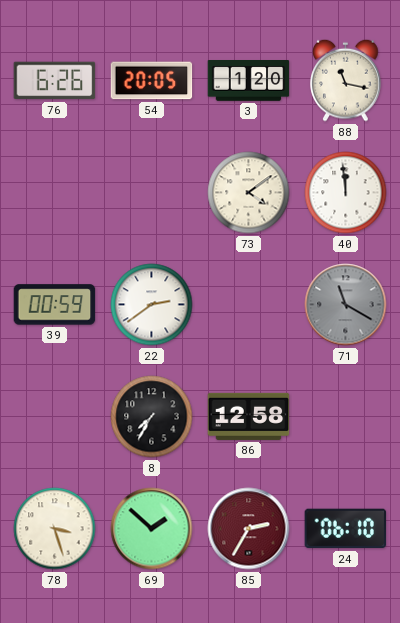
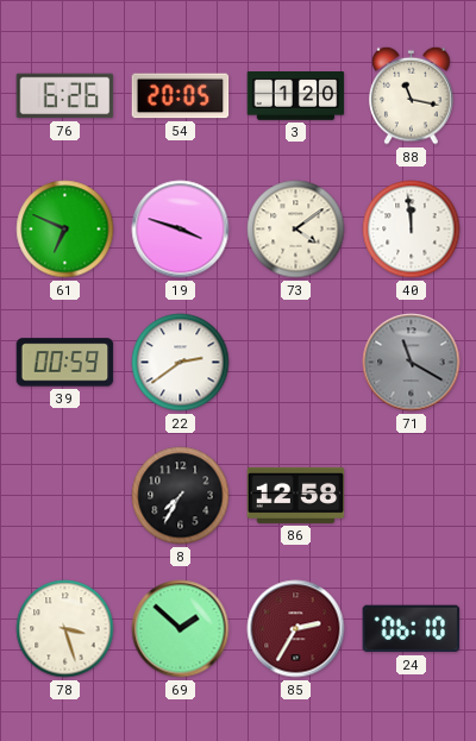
61: none -> 6:49 (65, 230)
19: none -> 3:48 (181, 230)
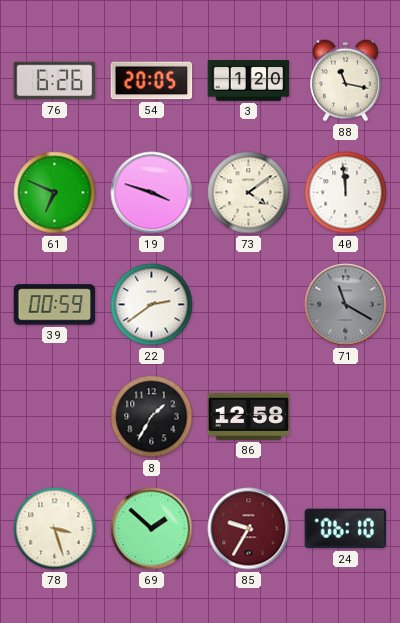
8: 7:35 -> 1:35 (152, 417)
85: 2:35 -> 9:35 (249, 529)
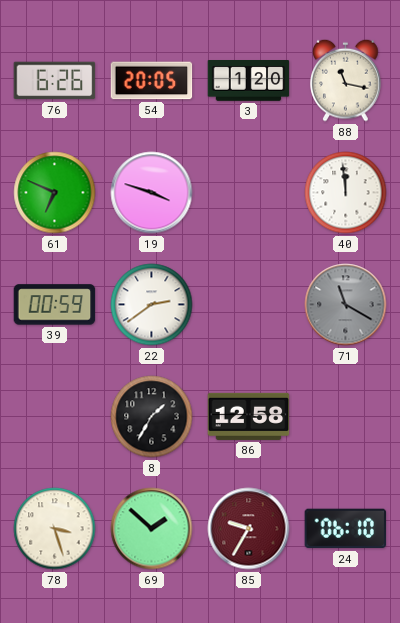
73: 4:09 -> none (249, 193)
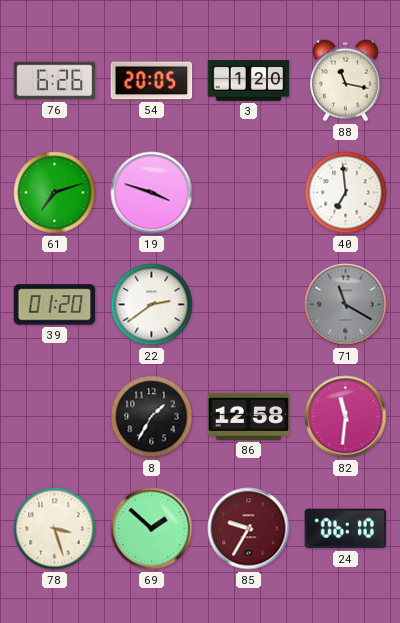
61: 6:49 -> 7:12 (55, 193)
40: 11:59 -> 6:59 (346, 193)
39: 00:59 -> 01:20 (55, 305)
82: none -> 11:31 (346, 417)
